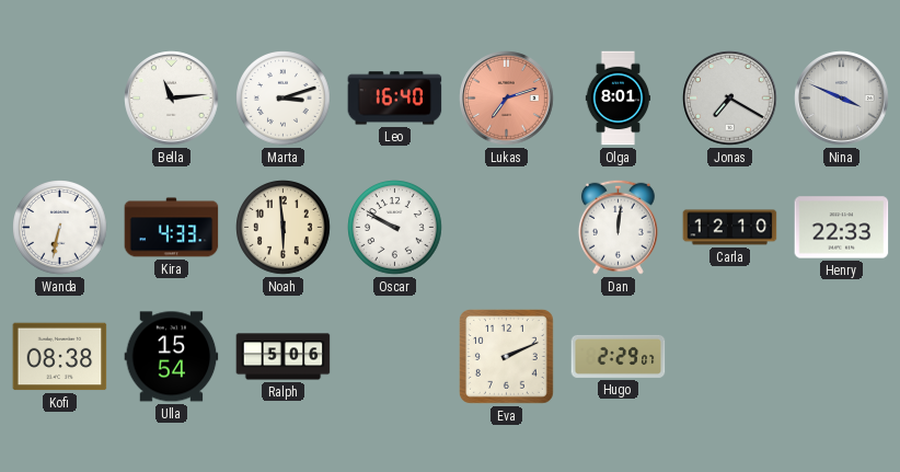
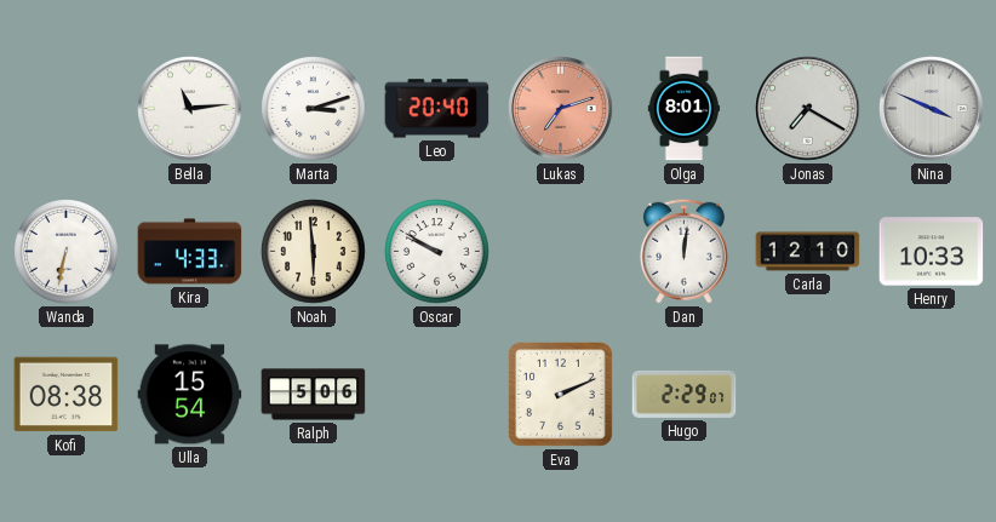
Leo: 16:40 -> 20:40 (437, 109)
Henry: 22:33 -> 10:33 (932, 252)
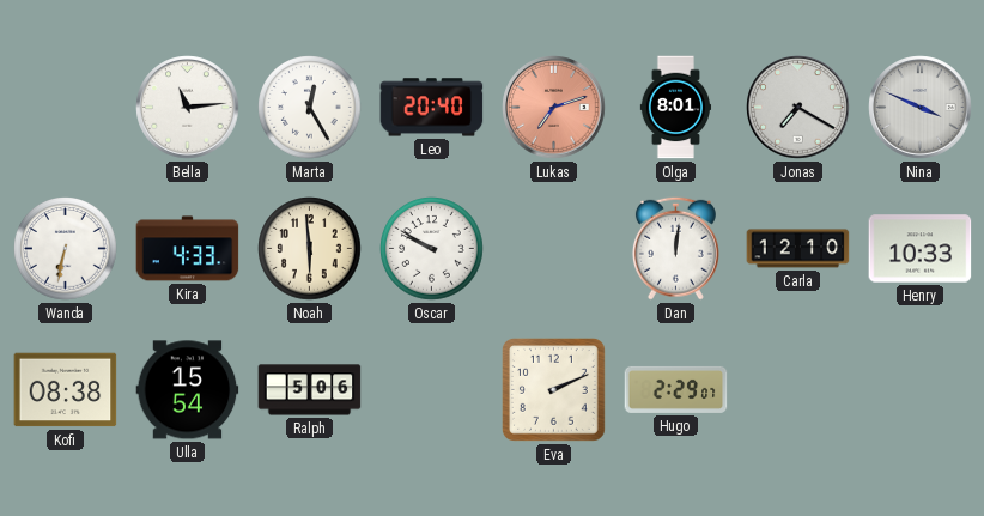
Marta: 3:12 -> 12:25 (310, 108)
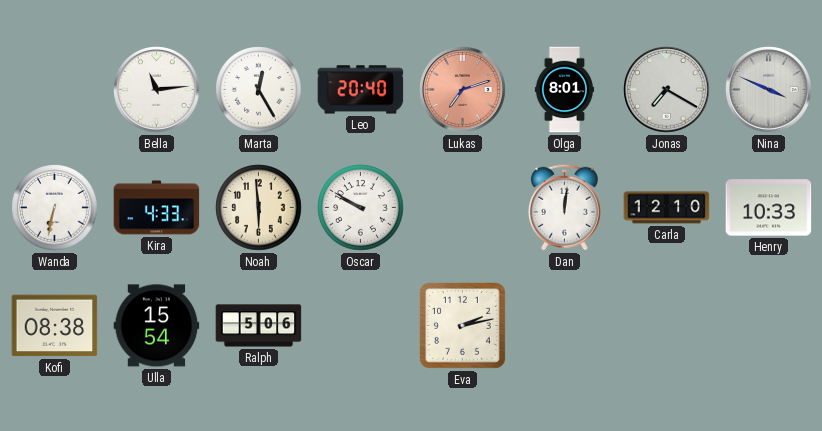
Eva: 2:11 -> 2:13 (462, 325)
Hugo: 2:29 -> none (676, 389)
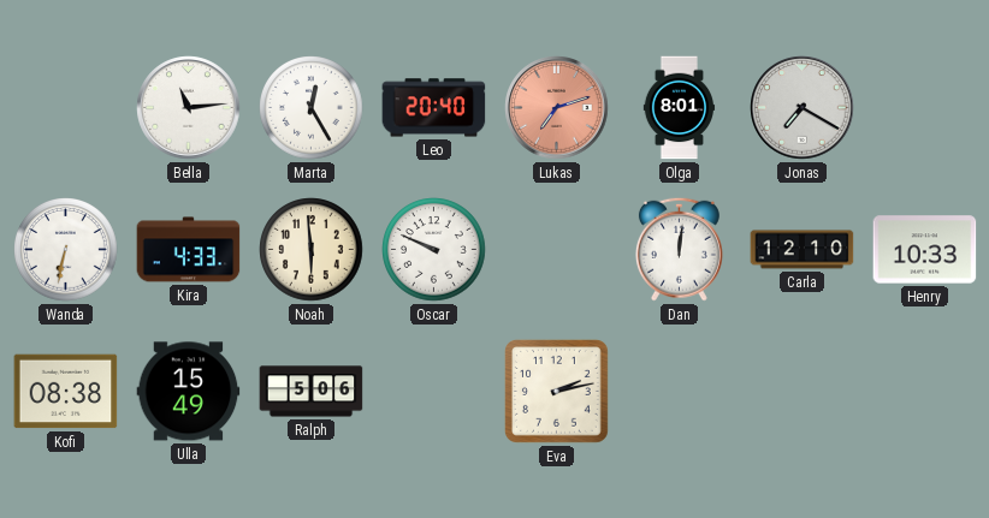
Nina: 3:49 -> none (769, 90)
Oscar: 9:50 -> 9:49 (434, 250)
Ulla: 15:54 -> 15:49 (189, 392)
